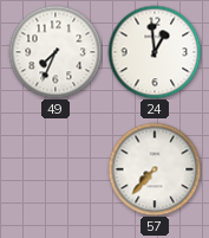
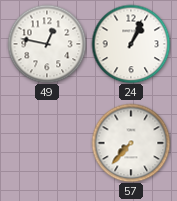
49: 7:34 -> 12:47 (47, 44)
24: 12:59 -> 1:04 (131, 44)
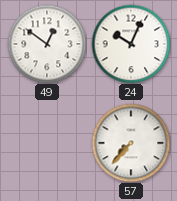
49: 12:47 -> 12:51 (47, 44)
24: 1:04 -> 10:04 (131, 44)
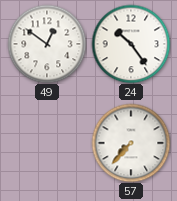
24: 10:04 -> 10:24 (131, 44)
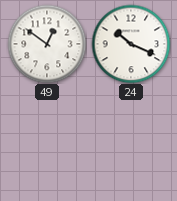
24: 10:24 -> 10:19 (131, 44)
57: 7:37 -> none (131, 143)
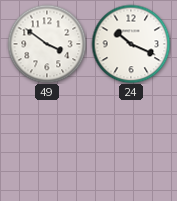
49: 12:51 -> 3:51 (47, 44)
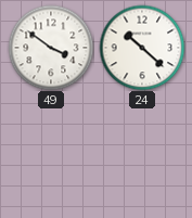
24: 10:19 -> 10:22 (142, 48)
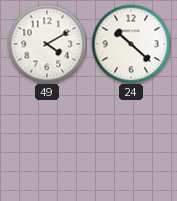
49: 3:51 -> 4:10 (47, 44)
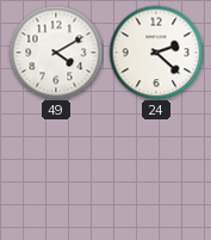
24: 10:22 -> 2:22 (156, 53)
